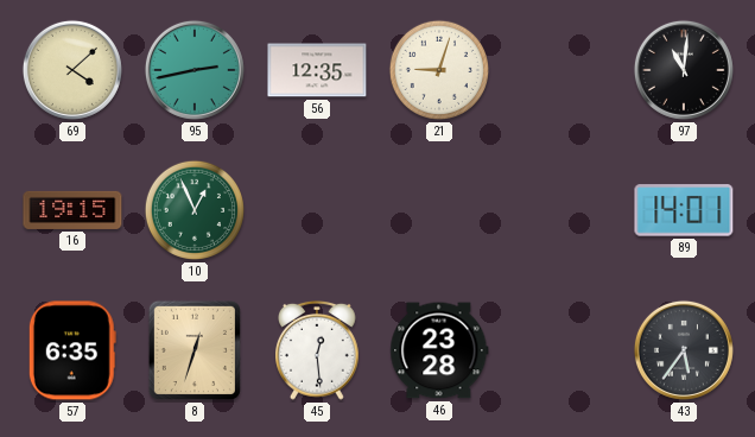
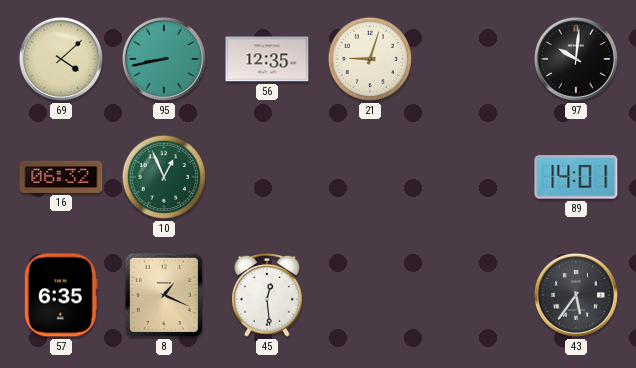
95: 2:43 -> 8:43 (164, 59)
97: 11:01 -> 10:01 (576, 59)
16: 19:15 -> 06:32 (61, 177)
8: 12:33 -> 1:19 (164, 295)
46: 23:28 -> none (439, 350)
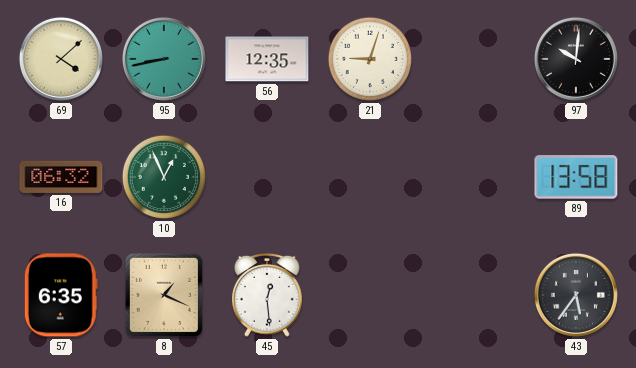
89: 14:01 -> 13:58 (576, 177)
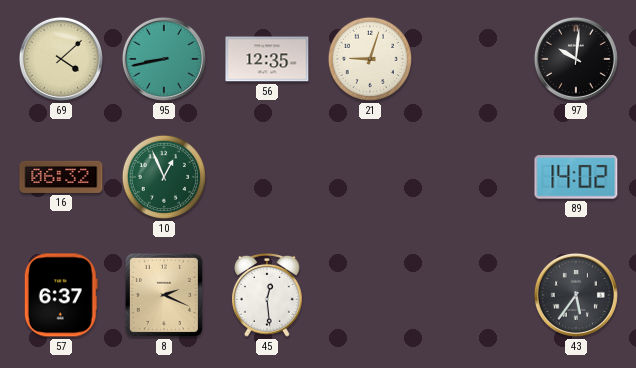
89: 13:58 -> 14:02 (576, 177)
57: 6:35 -> 6:37 (61, 295)
8: 1:19 -> 2:19 (164, 295)
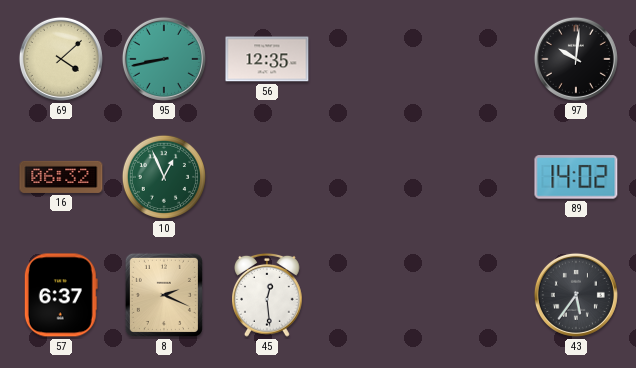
21: 9:03 -> none (370, 59)
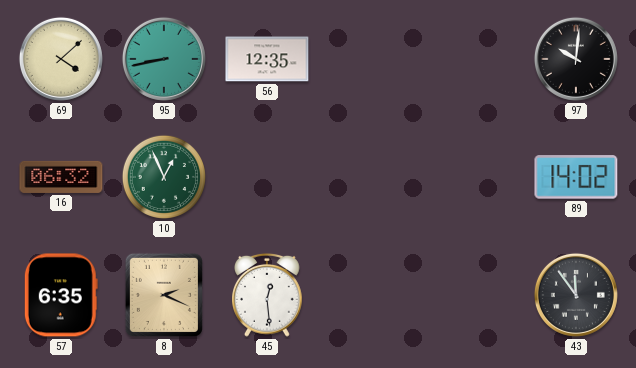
57: 6:37 -> 6:35 (61, 295)
43: 5:36 -> 11:54 (576, 295)
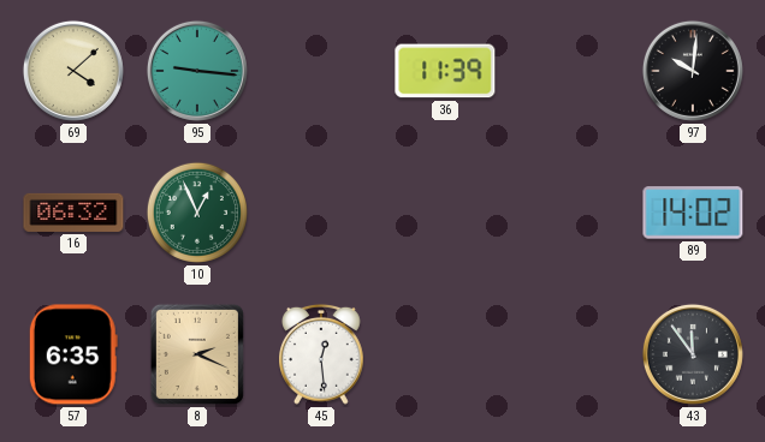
95: 8:43 -> 9:16 (197, 71)
56: 12:35 -> none (267, 59)
36: none -> 11:39 (445, 71)
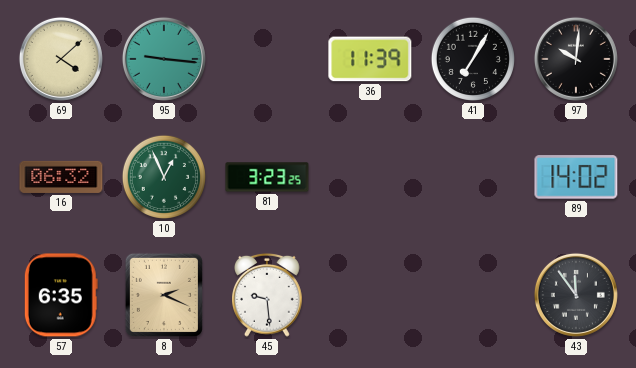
41: none -> 7:05 (473, 59)
81: none -> 3:23 (267, 177)
45: 12:29 -> 9:29 (268, 295)
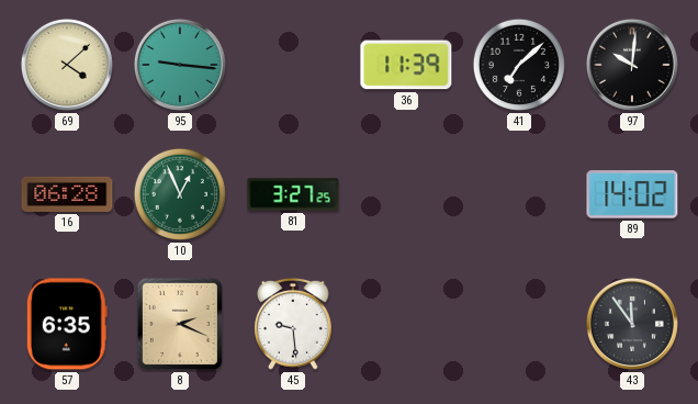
41: 7:05 -> 7:08 (519, 65)
16: 06:32 -> 06:28 (67, 194)
81: 3:23 -> 3:27 (293, 194)
